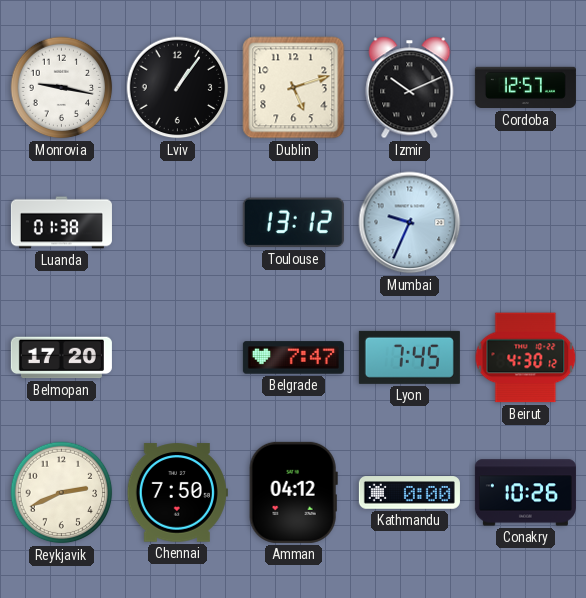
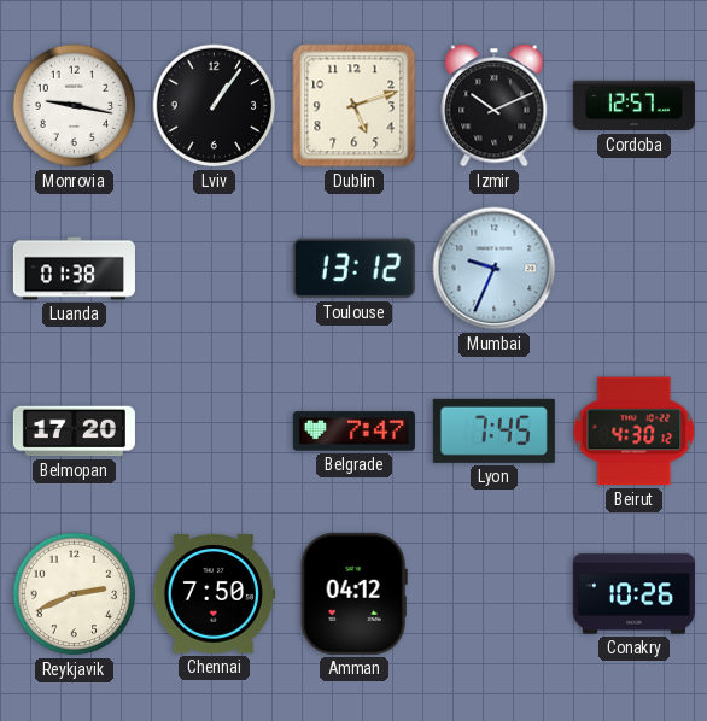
Kathmandu: 0:00 -> none (409, 493)
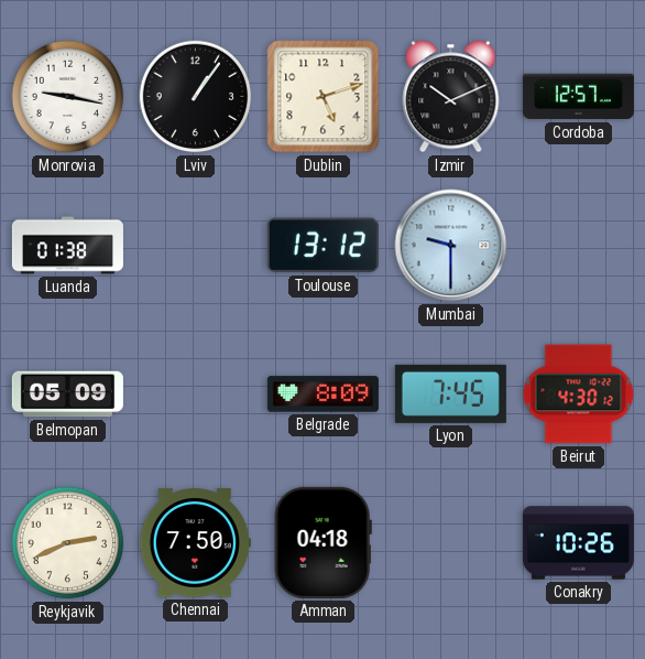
Mumbai: 9:34 -> 9:30 (451, 246)
Belmopan: 17:20 -> 05:09 (67, 395)
Belgrade: 7:47 -> 8:09 (322, 395)
Amman: 04:12 -> 04:18 (322, 542)
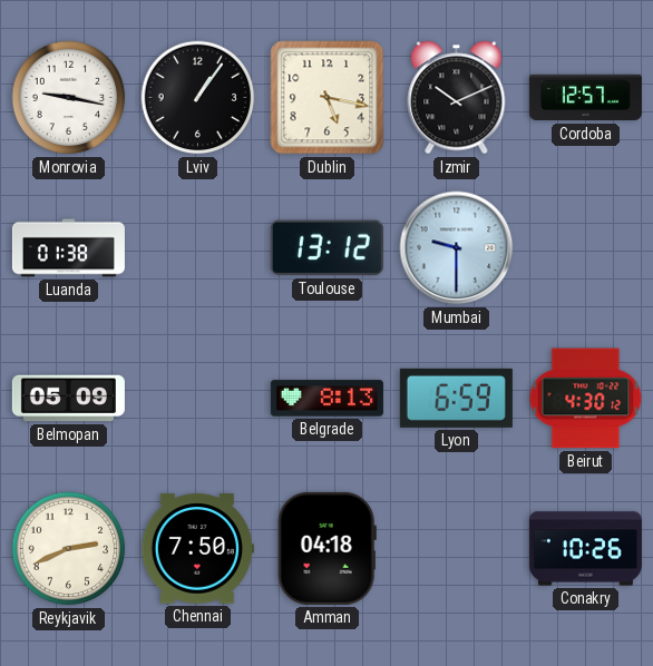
Dublin: 5:12 -> 5:17 (328, 98)
Belgrade: 8:09 -> 8:13 (326, 399)
Lyon: 7:45 -> 6:59 (456, 398)
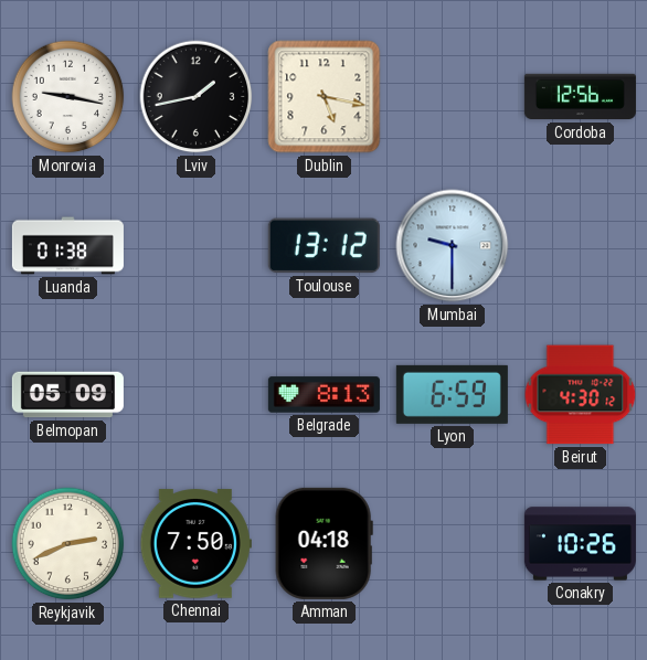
Lviv: 1:06 -> 1:43 (197, 97)
Izmir: 10:11 -> none (457, 98)
Cordoba: 12:57 -> 12:56 (580, 97)
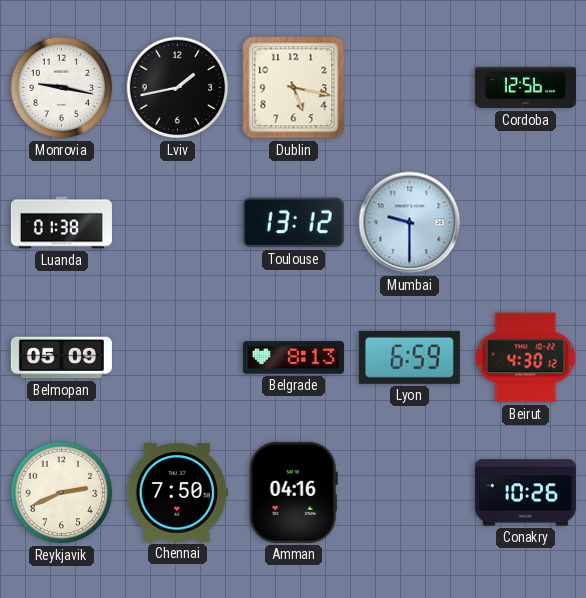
Amman: 04:18 -> 04:16 (293, 492)
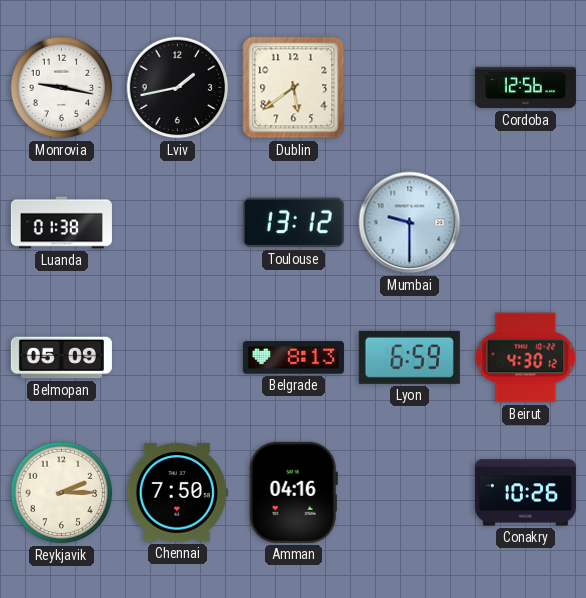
Dublin: 5:17 -> 5:39 (294, 88)
Reykjavik: 2:41 -> 2:15 (62, 493)
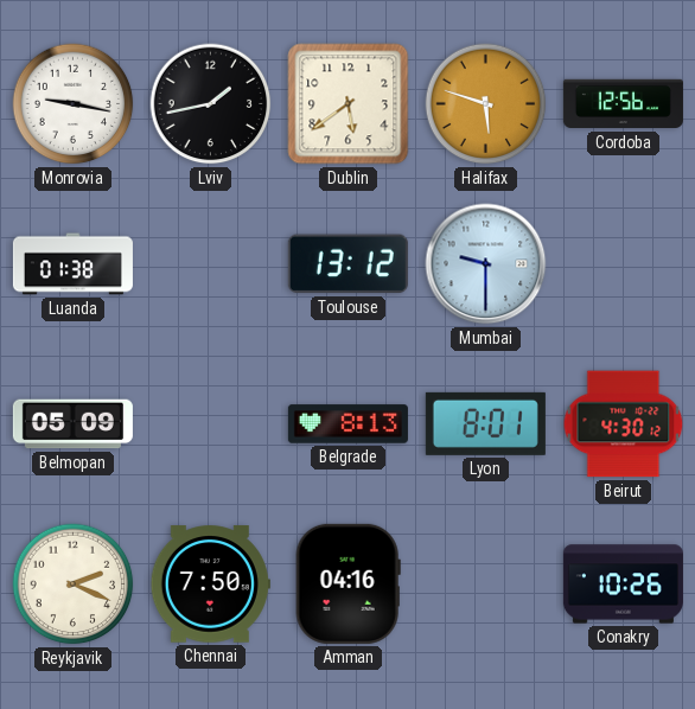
Halifax: none -> 5:48 (486, 104)
Lyon: 6:59 -> 8:01 (485, 423)
Reykjavik: 2:15 -> 2:19 (74, 585)
